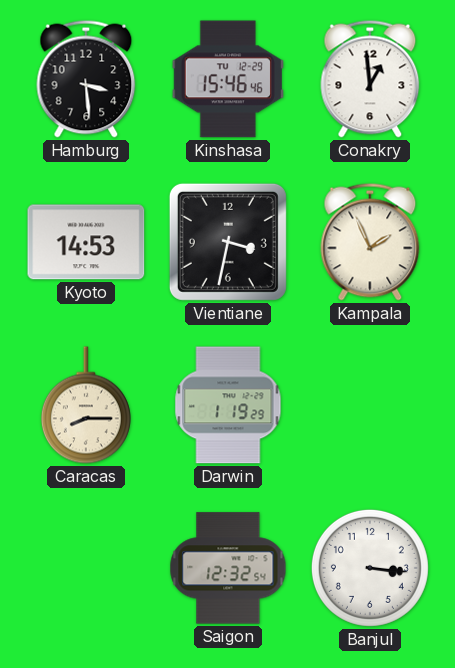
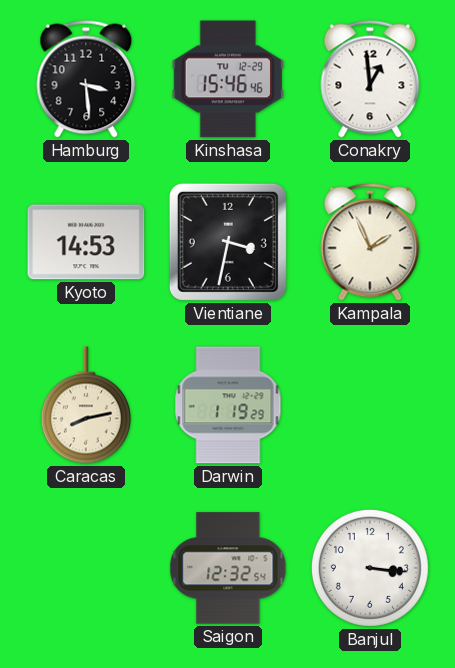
Caracas: 8:15 -> 8:13 (86, 405)
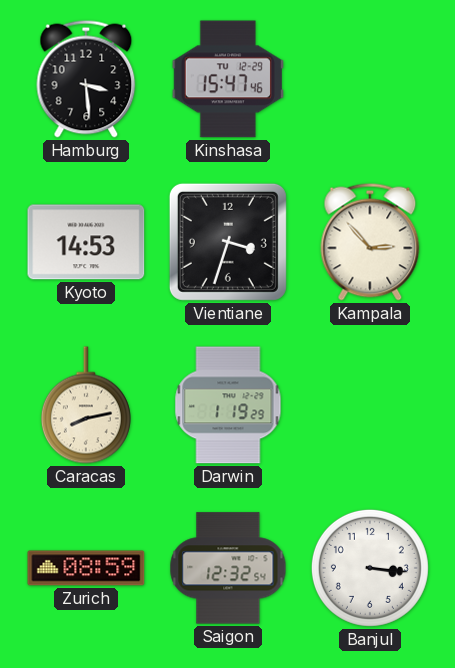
Kinshasa: 15:46 -> 15:47 (228, 79)
Conakry: 12:59 -> none (370, 79)
Vientiane: 3:32 -> 3:33 (228, 242)
Kampala: 1:56 -> 2:53 (370, 242)
Zurich: none -> 08:59 (86, 568)
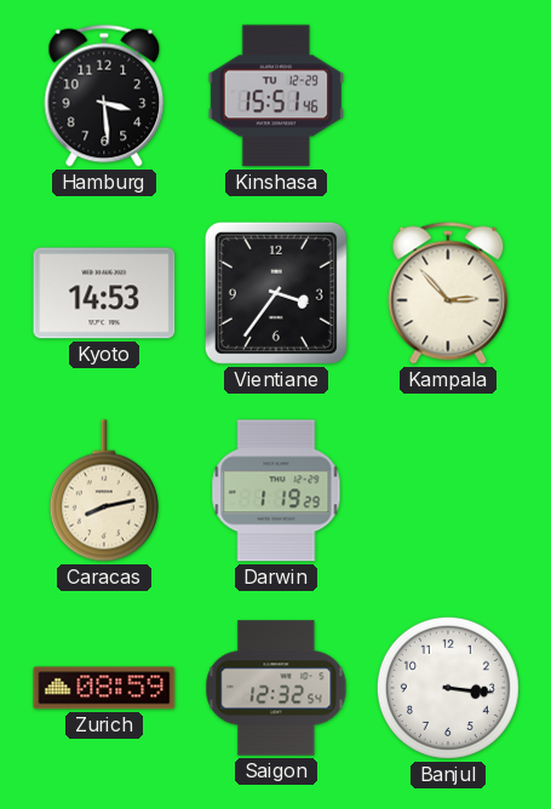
Kinshasa: 15:47 -> 15:51 (276, 96)
Vientiane: 3:33 -> 3:36 (276, 293)
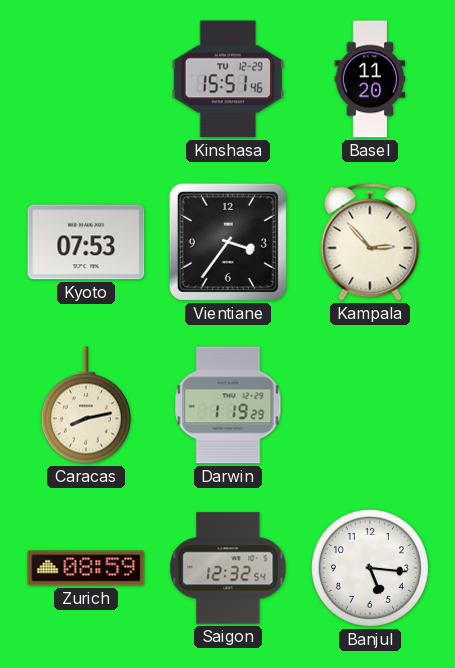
Hamburg: 3:29 -> none (104, 96)
Basel: none -> 11:20 (370, 79)
Kyoto: 14:53 -> 07:53 (86, 242)
Banjul: 3:16 -> 5:16 (370, 568)
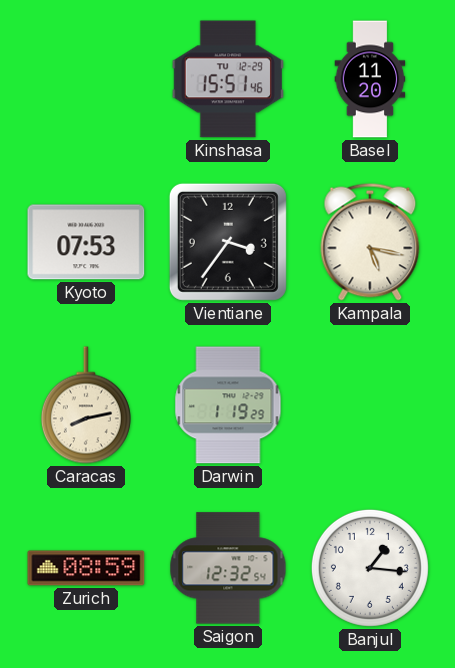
Kampala: 2:53 -> 5:17 (370, 242)
Banjul: 5:16 -> 1:16 (370, 568)
